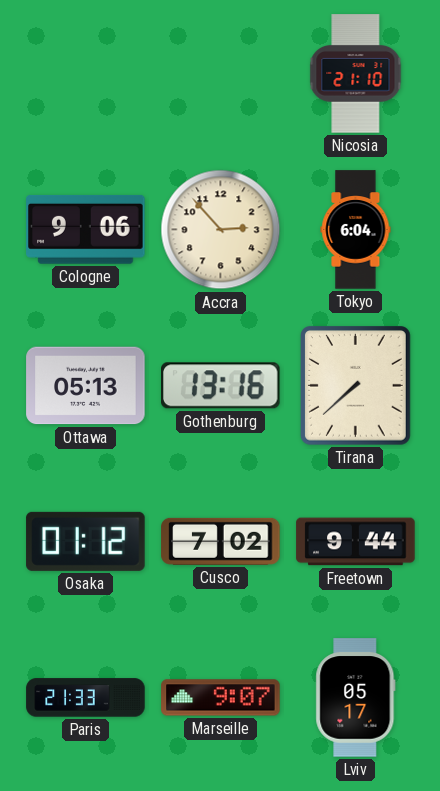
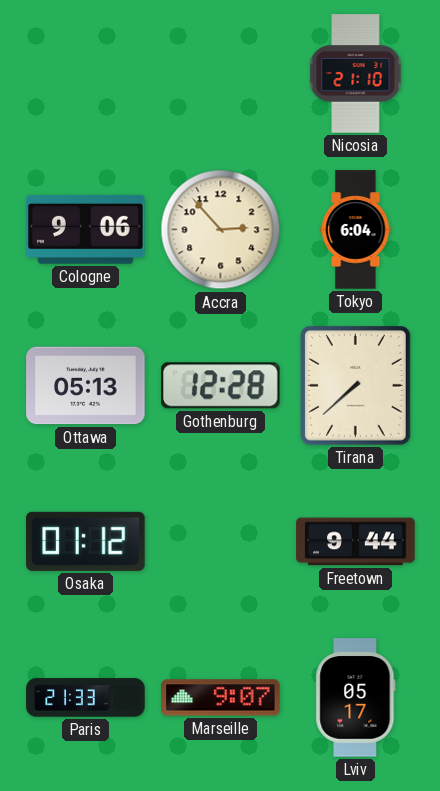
Gothenburg: 13:16 -> 12:28 (221, 386)
Cusco: 7:02 -> none (221, 541)
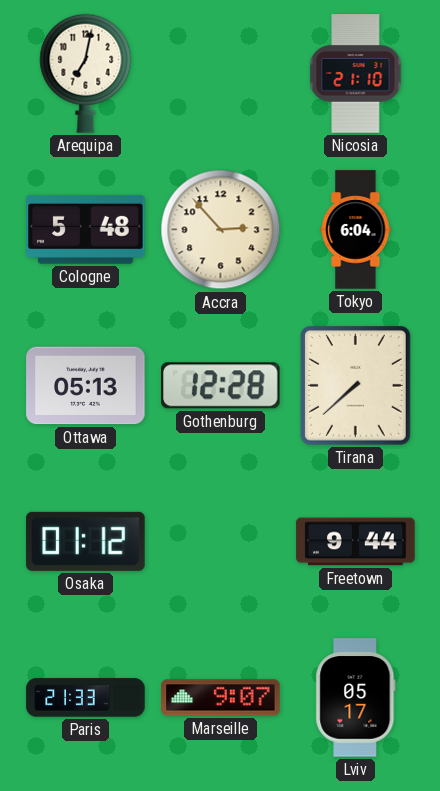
Arequipa: none -> 7:02 (86, 73)
Cologne: 9:06 -> 5:48 (86, 229)
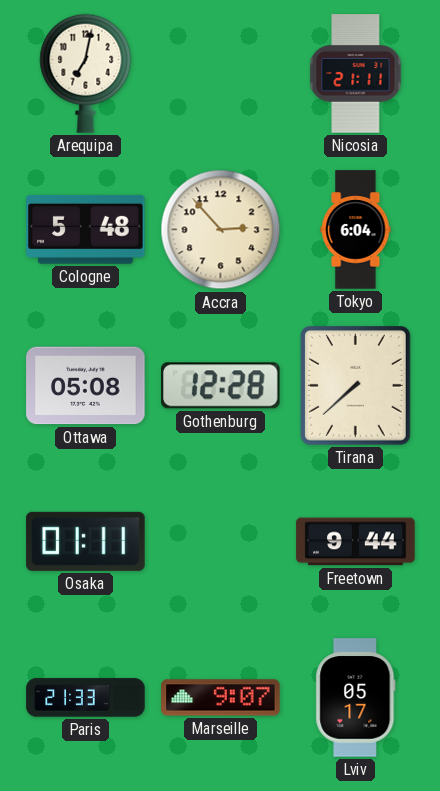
Nicosia: 21:10 -> 21:11 (356, 74)
Ottawa: 05:13 -> 05:08 (86, 386)
Osaka: 01:12 -> 01:11 (86, 541)
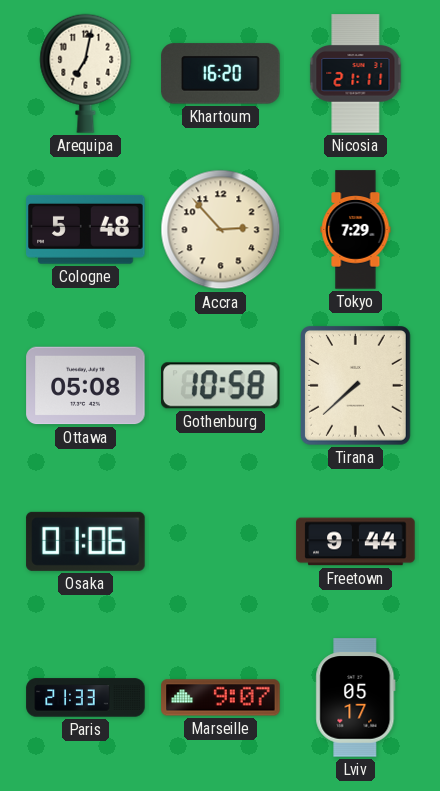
Khartoum: none -> 16:20 (221, 74)
Tokyo: 6:04 -> 7:29 (356, 230)
Gothenburg: 12:28 -> 10:58 (221, 386)
Osaka: 01:11 -> 01:06 (86, 541)
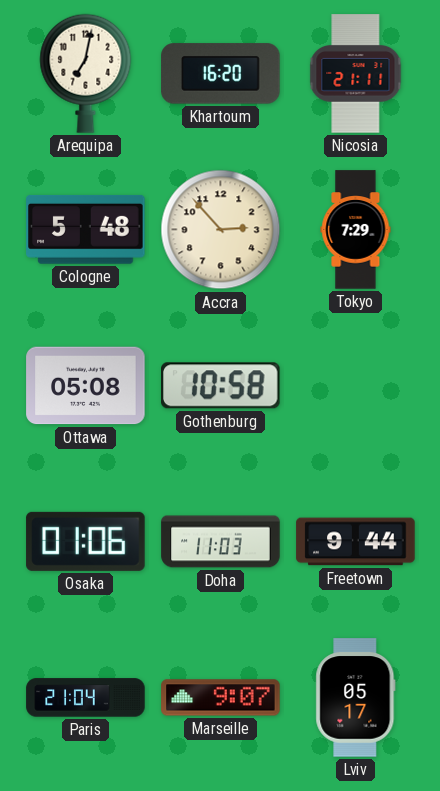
Tirana: 7:38 -> none (356, 386)
Doha: none -> 11:03 (221, 542)
Paris: 21:33 -> 21:04 (86, 698)
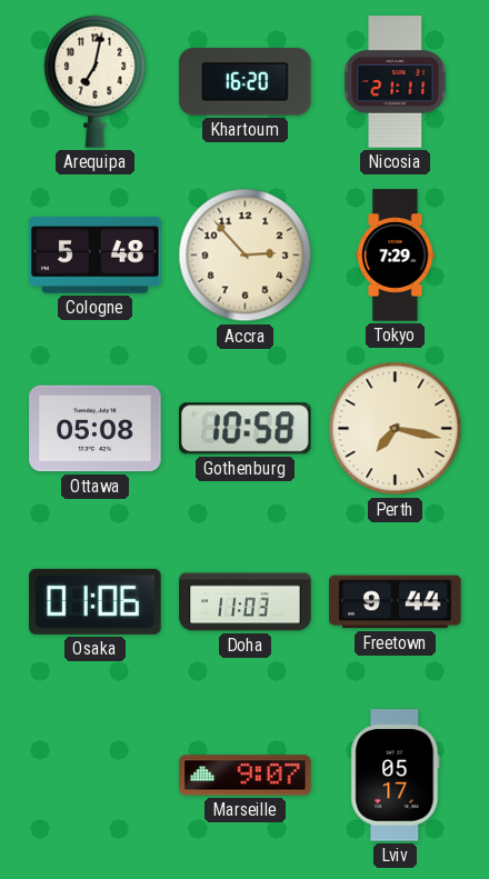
Perth: none -> 7:17 (396, 429)
Paris: 21:04 -> none (86, 698)
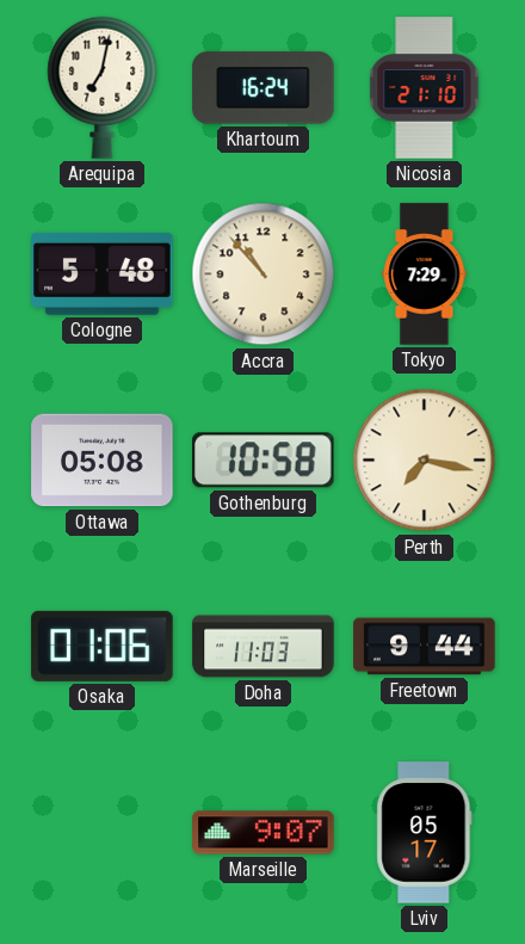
Khartoum: 16:20 -> 16:24 (264, 88)
Nicosia: 21:11 -> 21:10 (425, 88)
Accra: 2:53 -> 10:53 (264, 274)
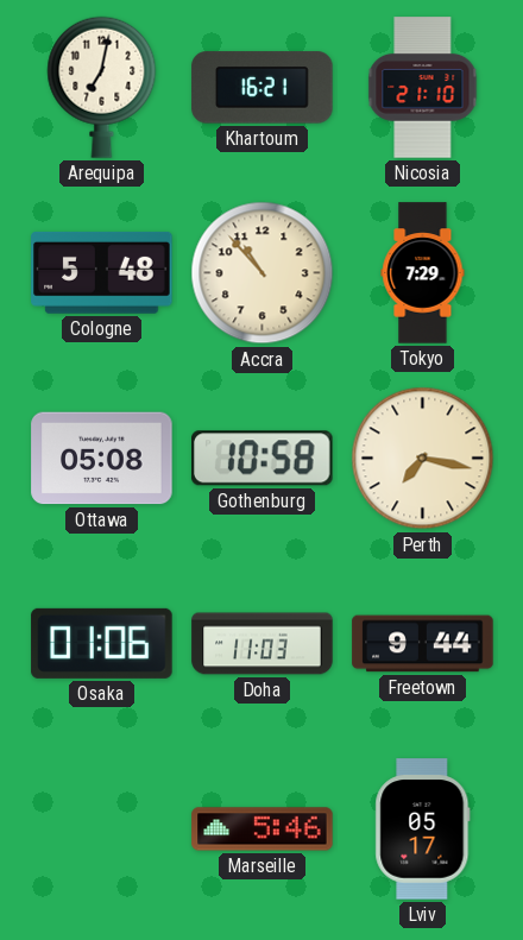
Khartoum: 16:24 -> 16:21 (263, 88)
Marseille: 9:07 -> 5:46 (263, 829)
